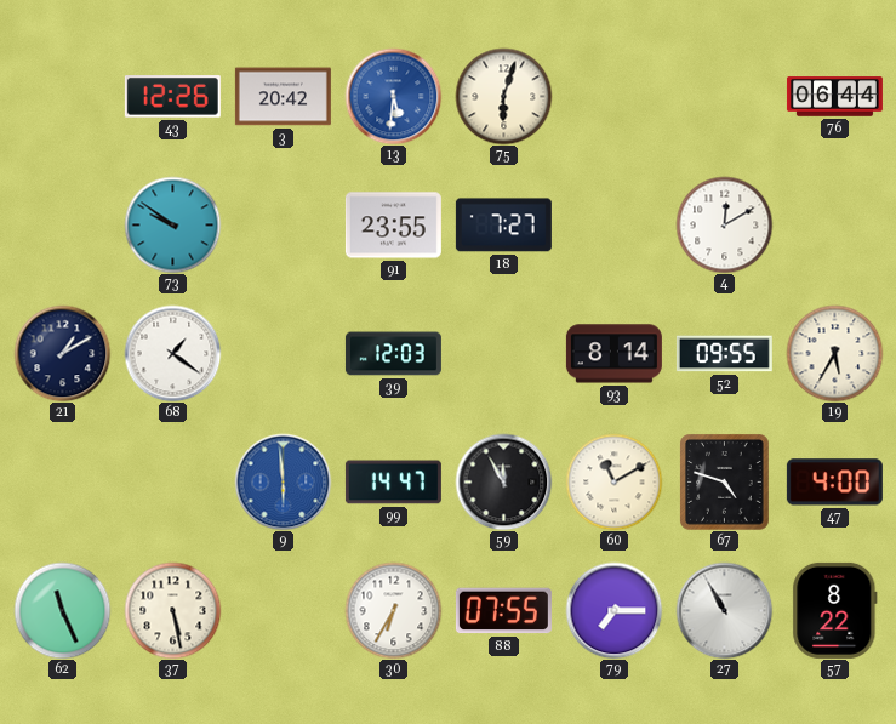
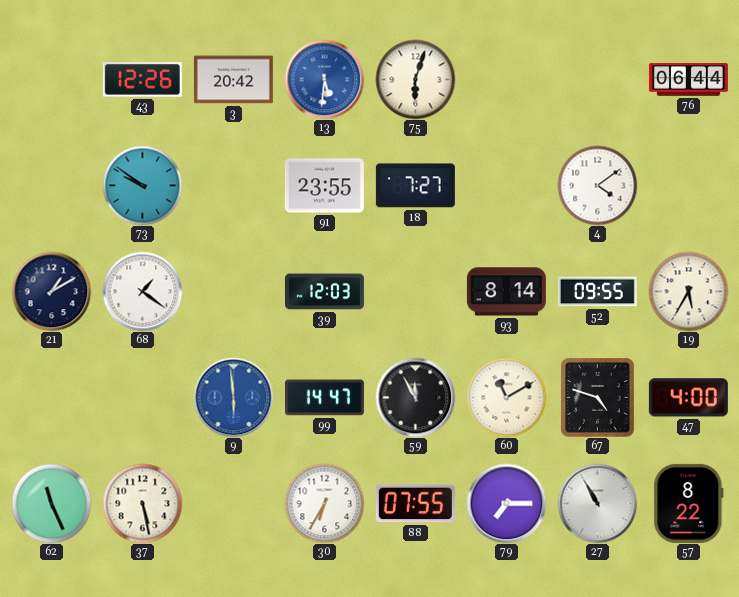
4: 12:10 -> 4:09 (597, 185)
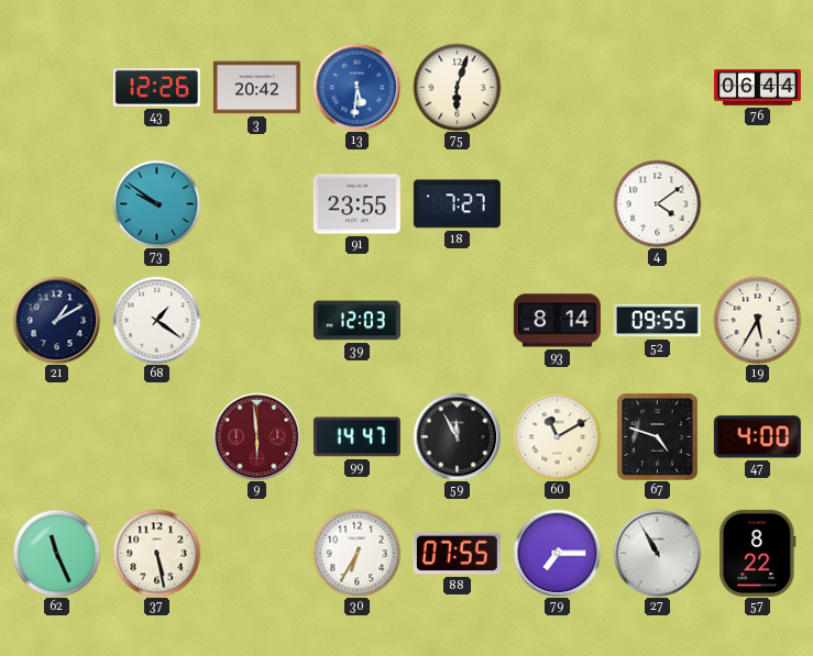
9 dial: blue -> burgundy (256, 436)
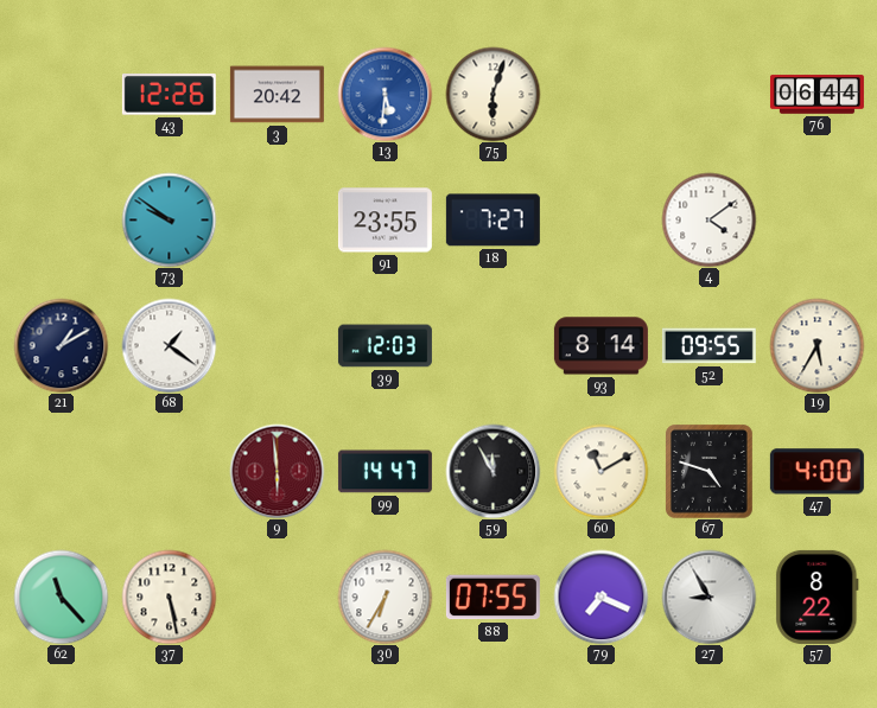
62: 11:26 -> 11:23 (61, 597)
79: 7:15 -> 7:19 (600, 597)
27: 10:55 -> 8:55 (708, 597)
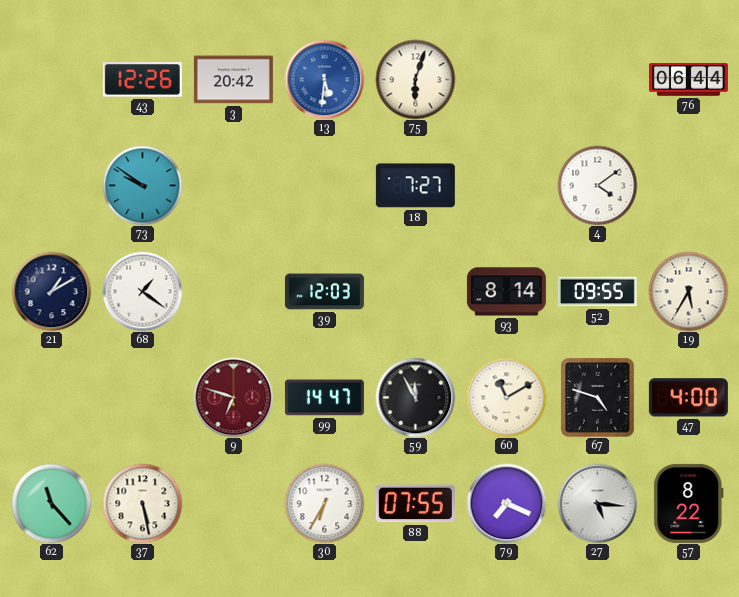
91: 23:55 -> none (385, 221)
9: 5:59 -> 6:48 (233, 397)
27: 8:55 -> 5:16 (597, 503)
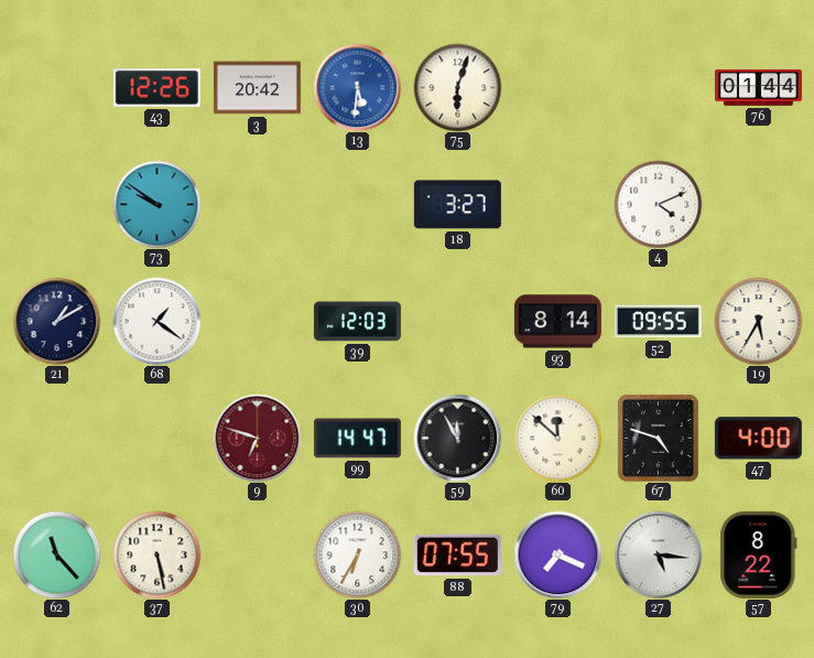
76: 06:44 -> 01:44 (758, 88)
18: 7:27 -> 3:27 (457, 205)
4: 4:09 -> 4:11 (658, 204)
60: 11:10 -> 11:52 (557, 438)
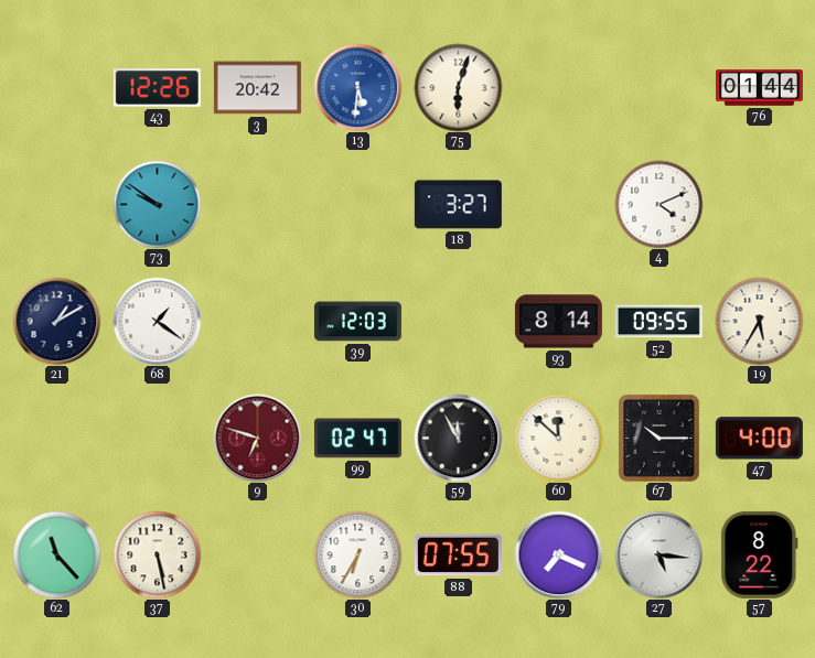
99: 14:47 -> 02:47 (357, 439)
67: 4:48 -> 10:15 (659, 438)
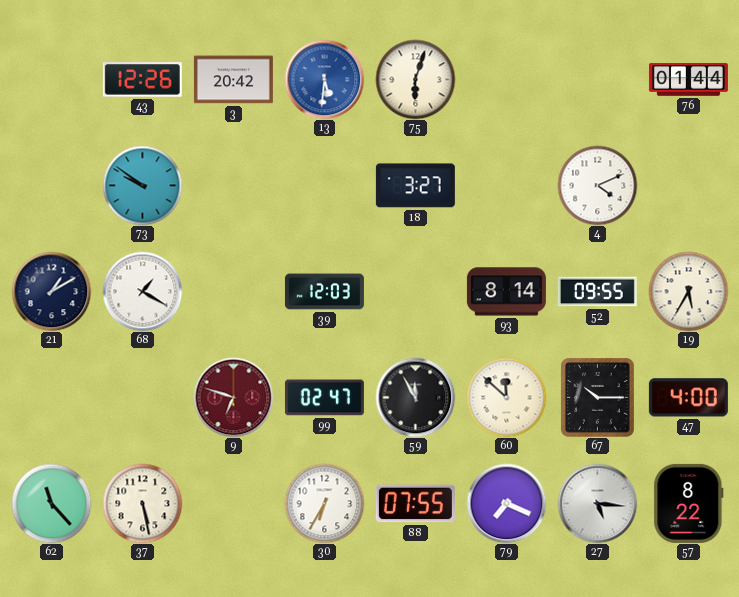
68: 1:21 -> 1:20 (142, 291)
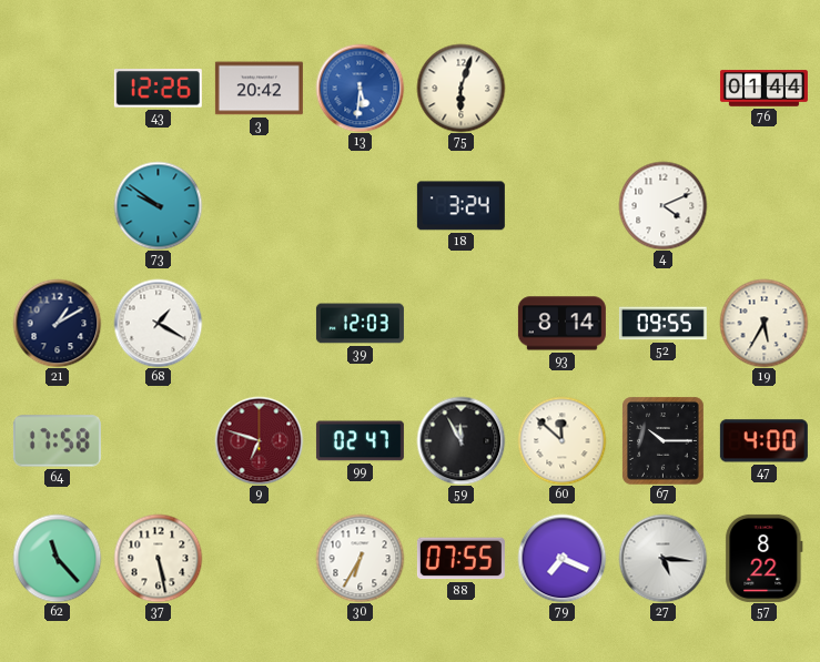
18: 3:27 -> 3:24 (460, 206)
64: none -> 17:58 (57, 441)
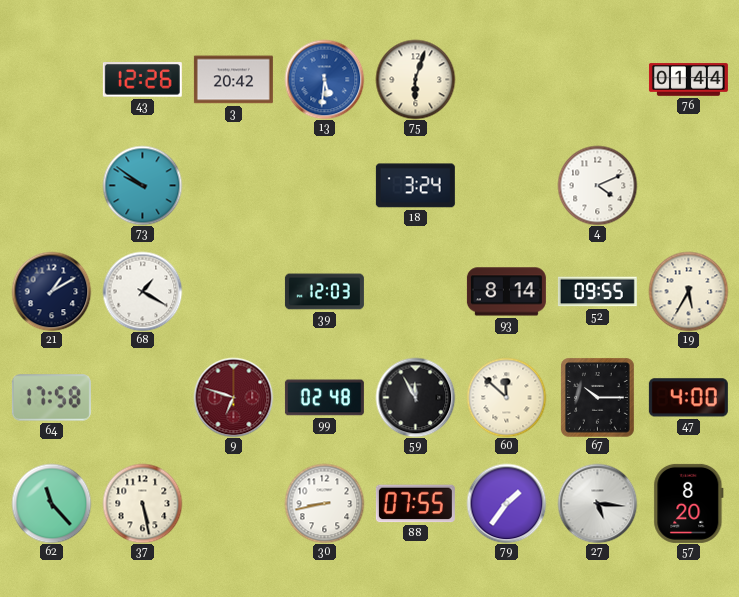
99: 02:47 -> 02:48 (324, 398)
30: 6:35 -> 8:43 (324, 503)
79: 7:19 -> 1:36 (506, 503)
57: 8:22 -> 8:20 (689, 503)
